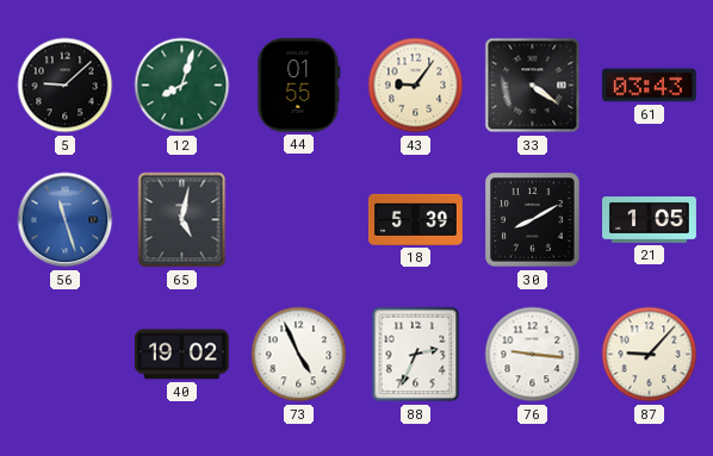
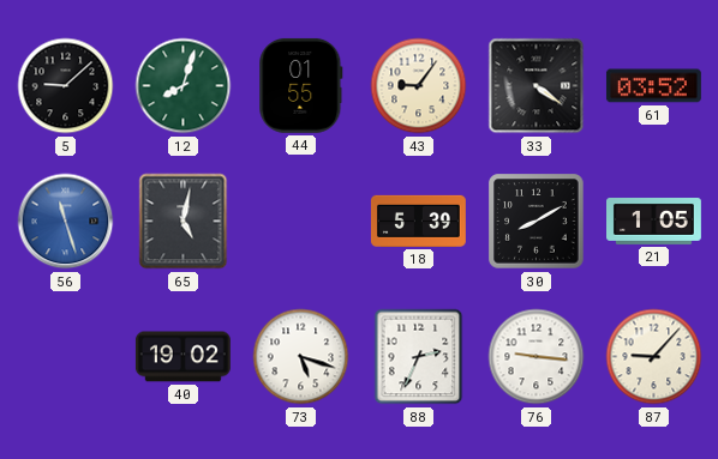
61: 03:43 -> 03:52 (653, 86)
73: 4:56 -> 5:18 (301, 357)
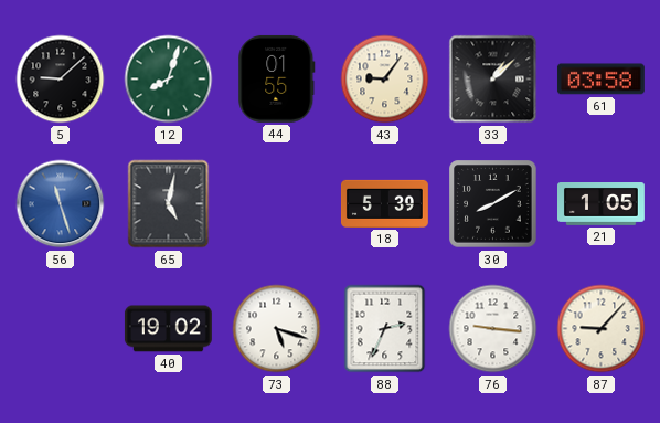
33: 4:21 -> 1:08 (493, 80)
61: 03:52 -> 03:58 (600, 80)
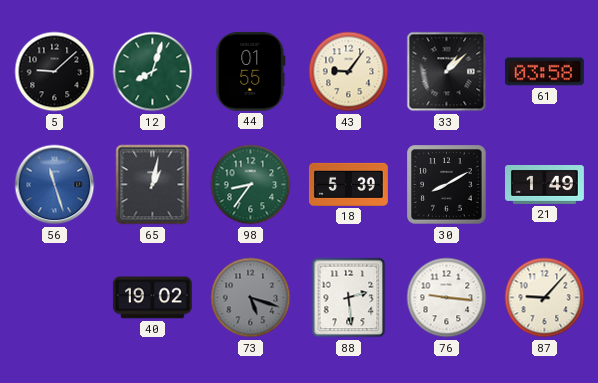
65: 5:02 -> 1:02 (153, 185)
98: none -> 8:36 (251, 185)
21: 1:05 -> 1:49 (545, 185)
73 dial: white -> grey (251, 298)
88: 2:34 -> 2:29 (349, 298)
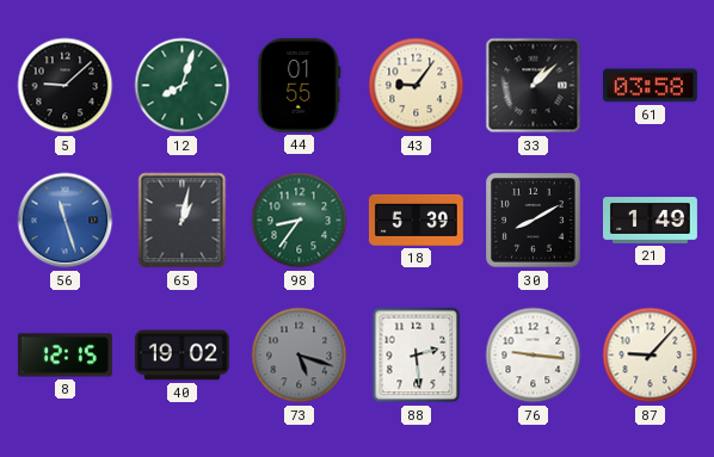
8: none -> 12:15 (64, 356)
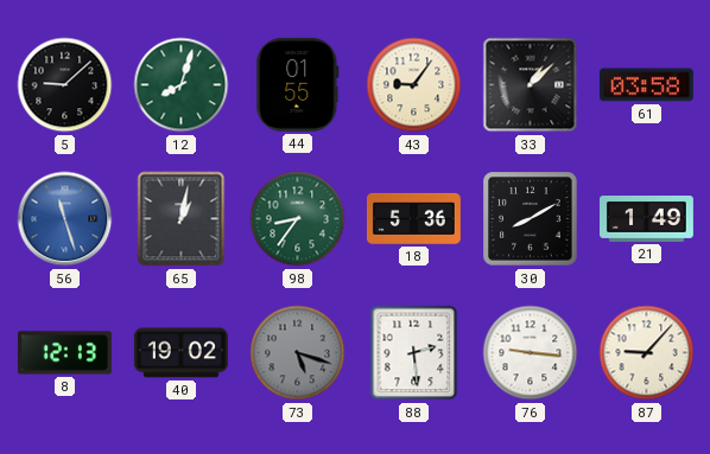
18: 5:39 -> 5:36 (413, 218)
8: 12:15 -> 12:13 (64, 353)
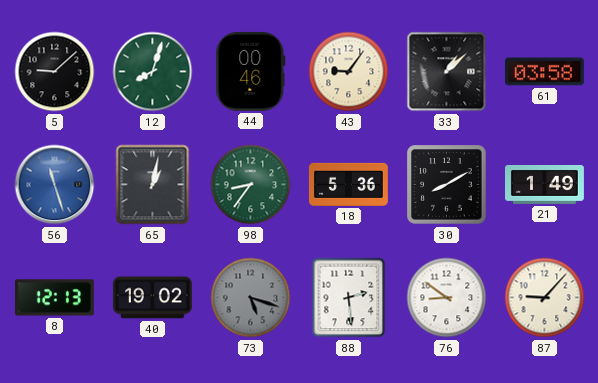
44: 01:55 -> 00:46 (251, 71)
76: 9:16 -> 8:51 (447, 298)
